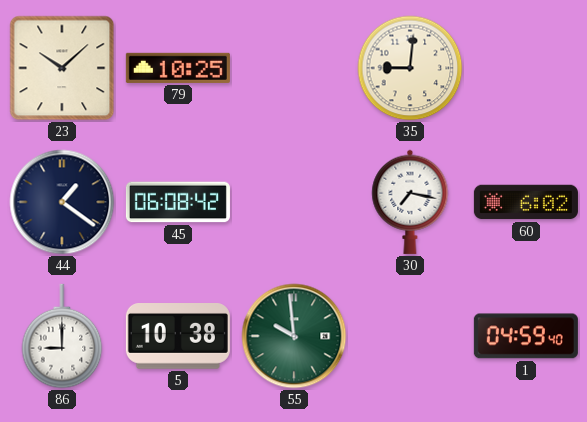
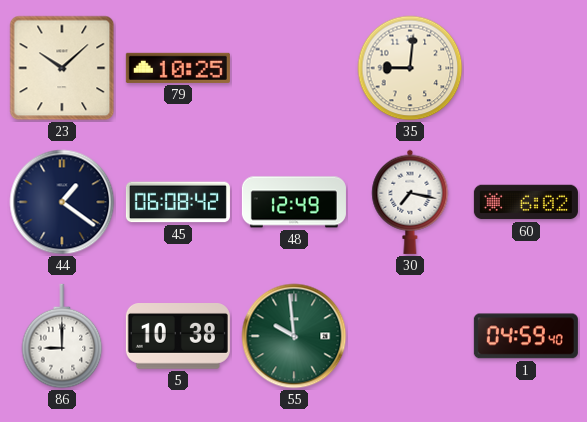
48: none -> 12:49 (294, 202)
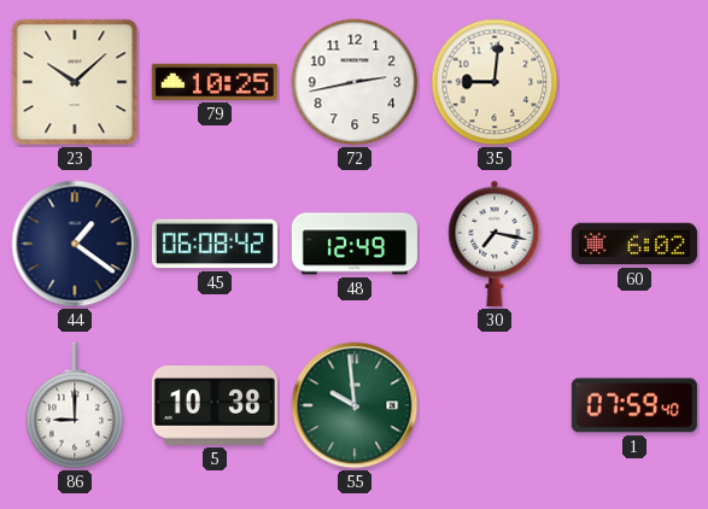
72: none -> 2:43 (355, 82)
1: 04:59 -> 07:59 (634, 405)
